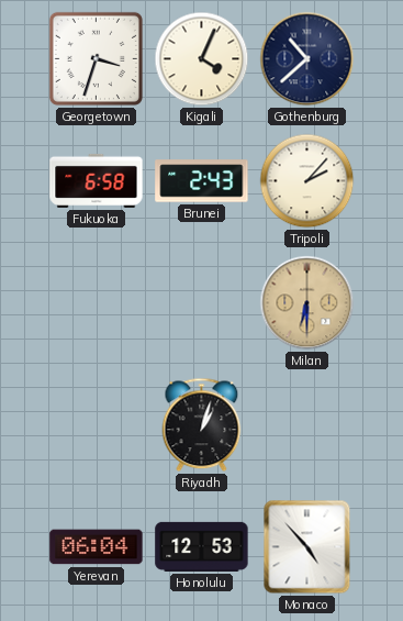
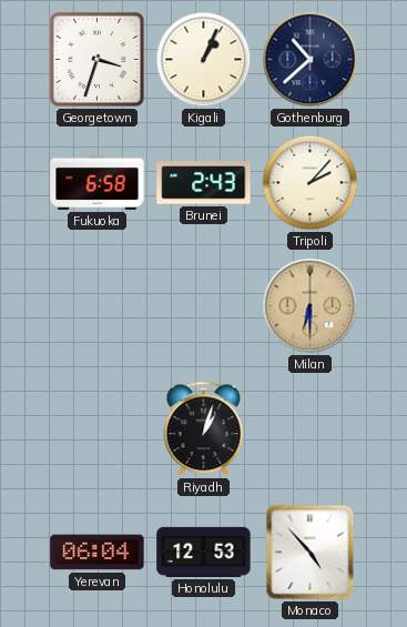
Kigali: 4:04 -> 1:04 (204, 60)
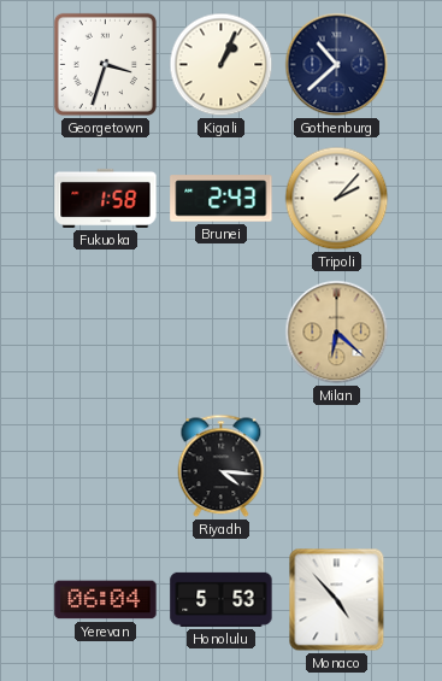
Fukuoka: 6:58 -> 1:58 (106, 198)
Milan: 6:30 -> 6:22 (337, 333)
Riyadh: 1:03 -> 4:16 (222, 466)
Honolulu: 12:53 -> 5:53 (222, 599)
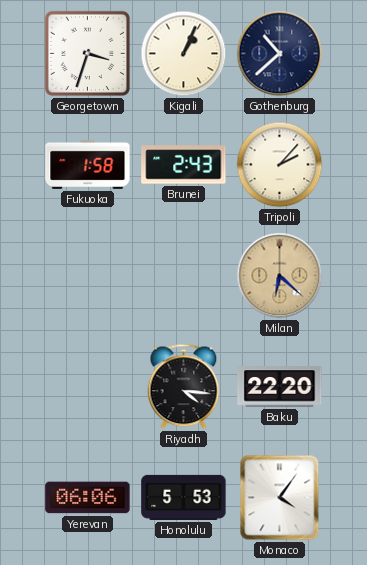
Baku: none -> 22:20 (280, 387)
Yerevan: 06:04 -> 06:06 (88, 498)
Monaco: 4:53 -> 4:06 (280, 498)
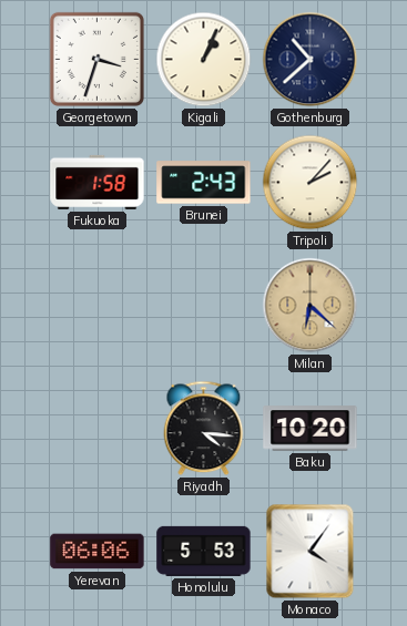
Baku: 22:20 -> 10:20 (311, 429)
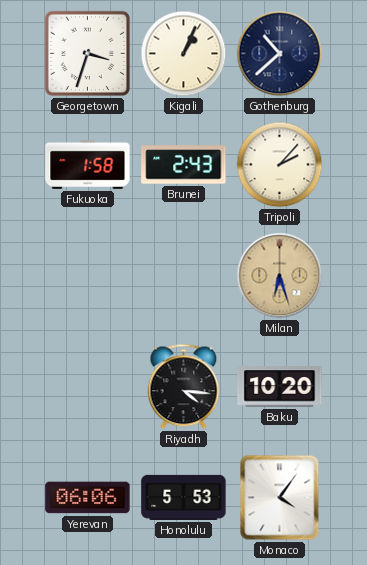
Milan: 6:22 -> 6:27 (280, 276)
